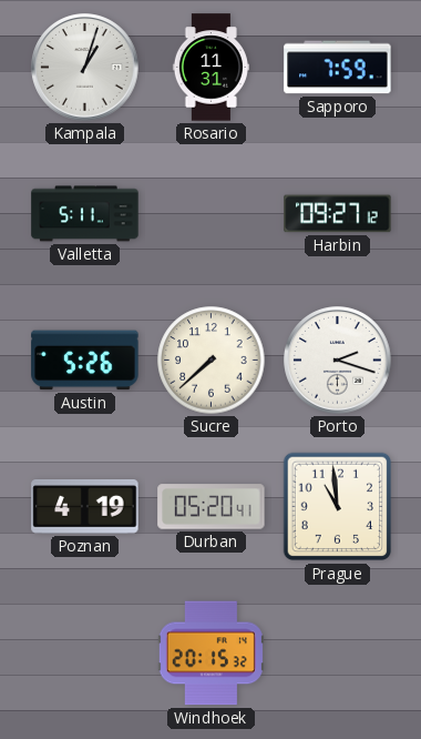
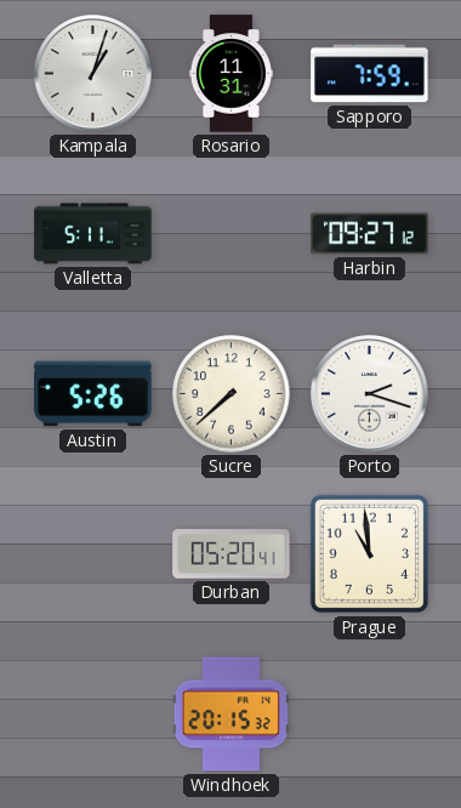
Poznan: 4:19 -> none (85, 507)
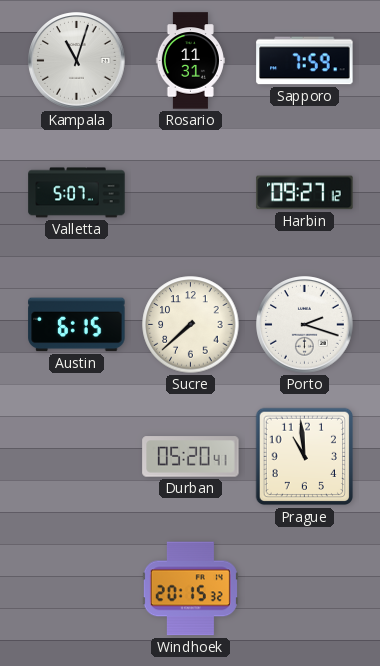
Kampala: 1:03 -> 11:03 (77, 61)
Valletta: 5:11 -> 5:07 (77, 193)
Austin: 5:26 -> 6:15 (77, 325)
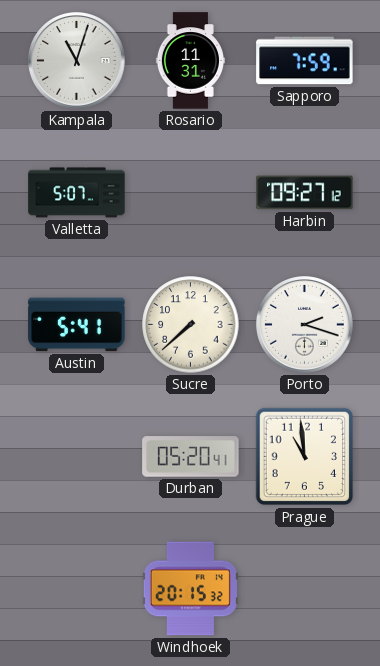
Austin: 6:15 -> 5:41 (77, 325)
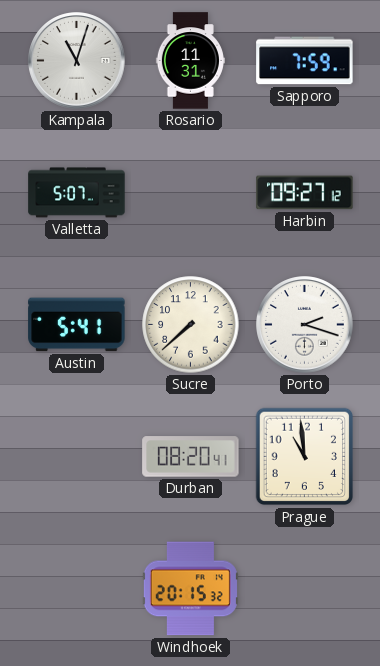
Durban: 05:20 -> 08:20 (191, 457)
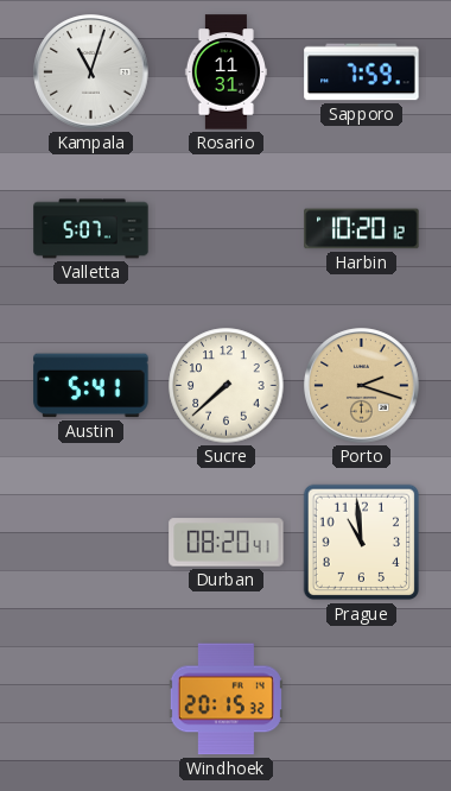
Harbin: 09:27 -> 10:20 (362, 229)
Porto dial: white -> champagne (362, 386)
